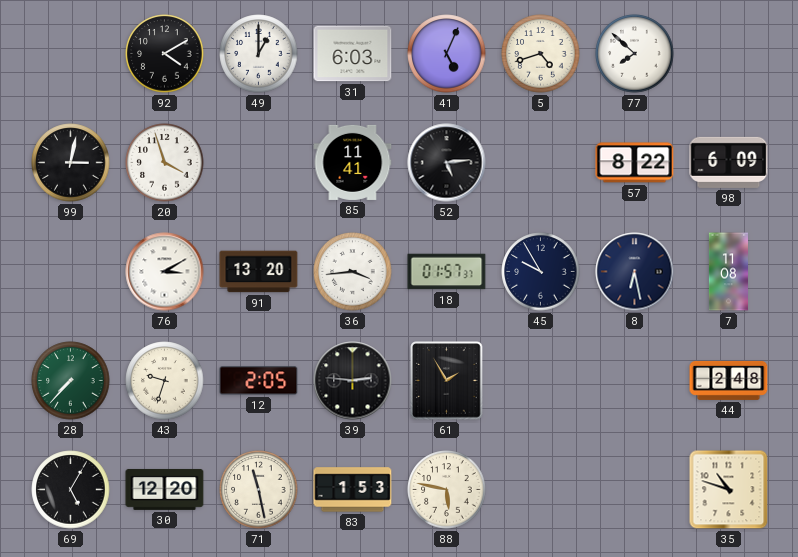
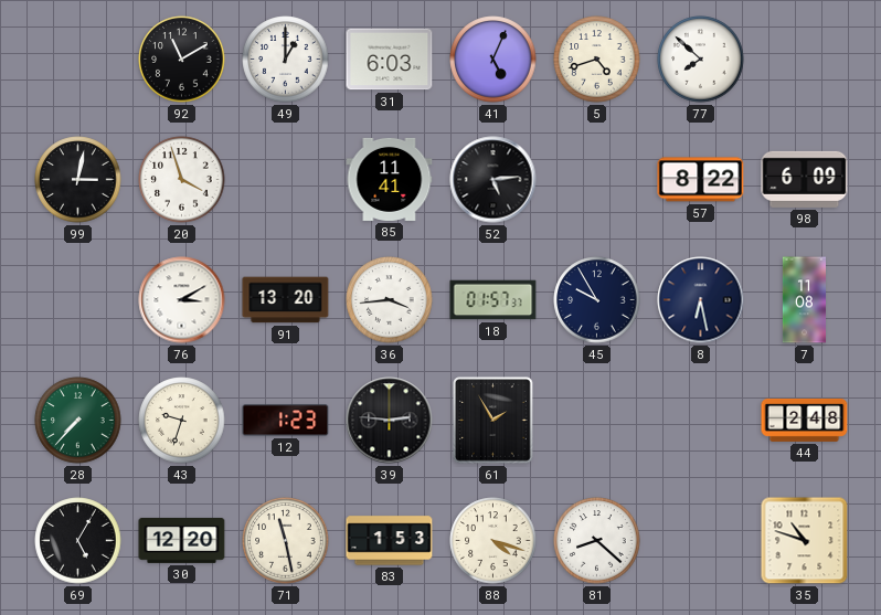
92: 4:10 -> 11:10 (182, 60)
12: 2:05 -> 1:23 (286, 421)
88: 5:47 -> 4:18 (493, 541)
81: none -> 8:22 (597, 541)
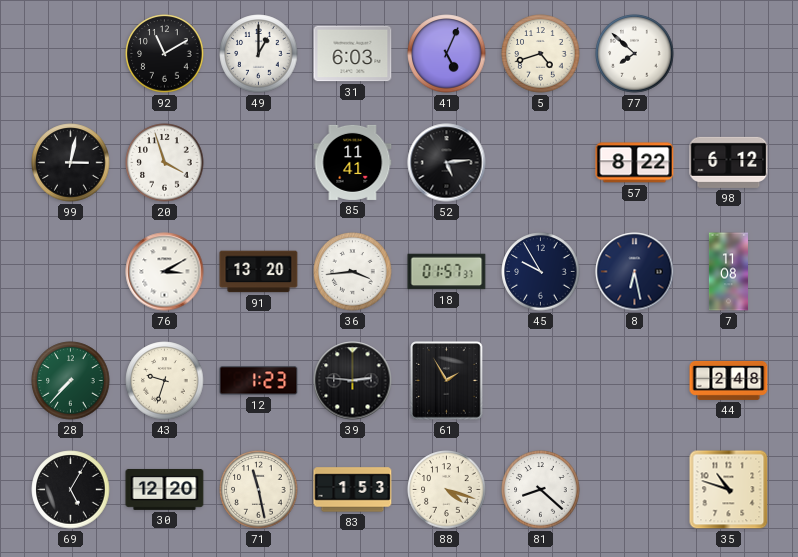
98: 6:09 -> 6:12 (729, 162)
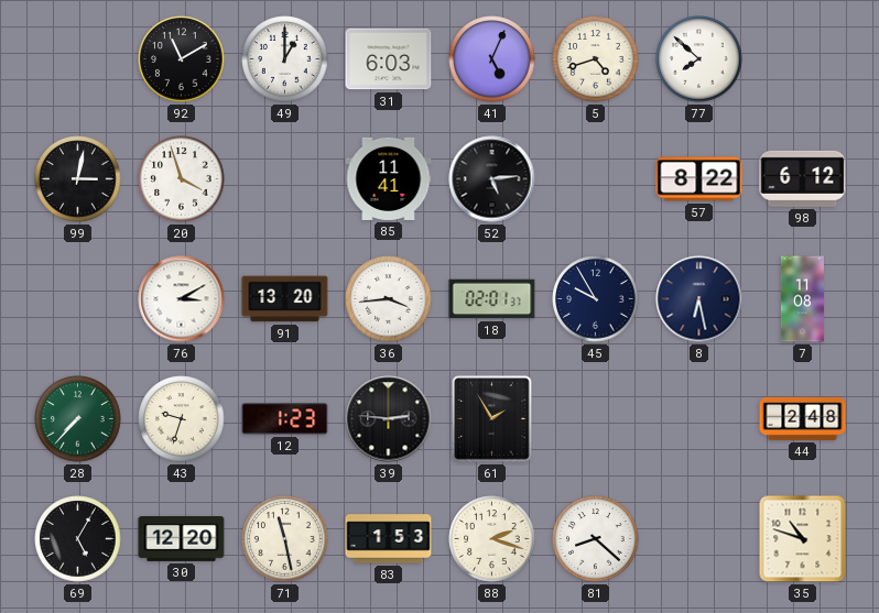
18: 01:57 -> 02:01 (492, 299)
88: 4:18 -> 2:18 (492, 539)
